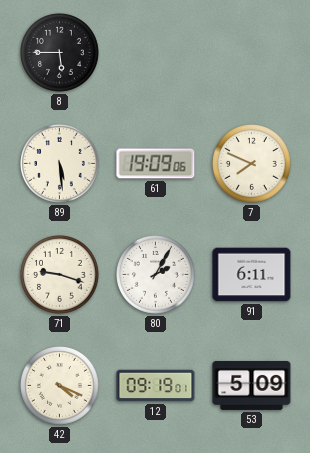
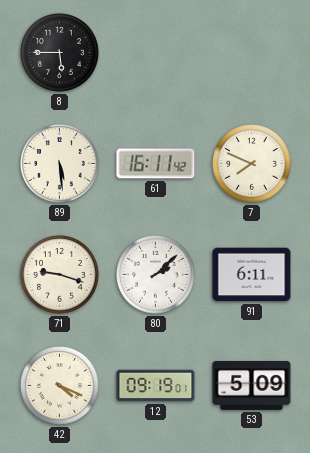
61: 19:09 -> 16:11 (156, 164)
80: 2:05 -> 2:08 (156, 275)
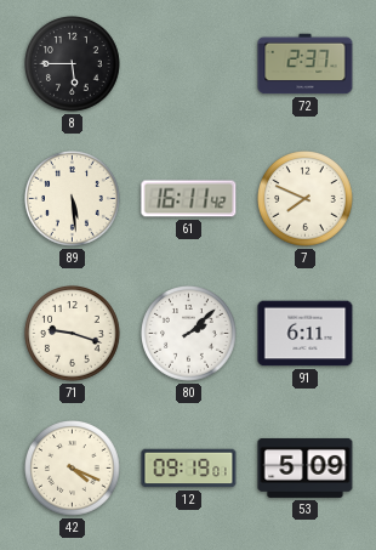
72: none -> 2:37 (306, 64)
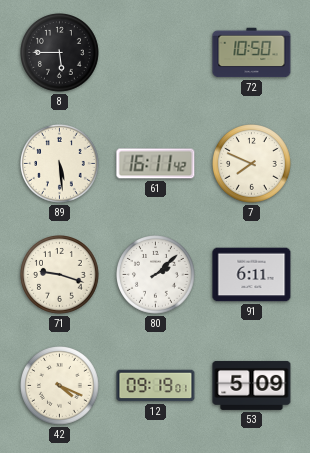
72: 2:37 -> 10:50 (252, 53)
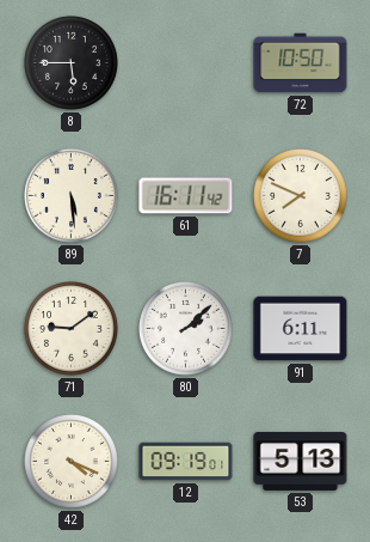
71: 9:18 -> 9:09 (72, 329)
53: 5:09 -> 5:13 (301, 461)
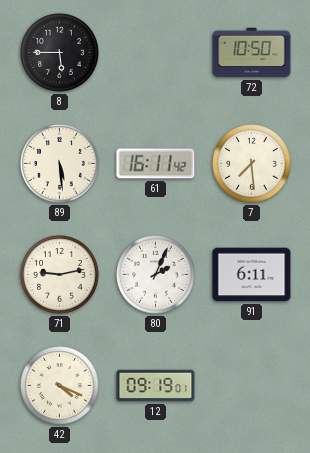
7: 7:49 -> 7:29 (252, 164)
71: 9:09 -> 9:13 (60, 275)
80: 2:08 -> 2:04 (156, 275)
53: 5:13 -> none (301, 461)
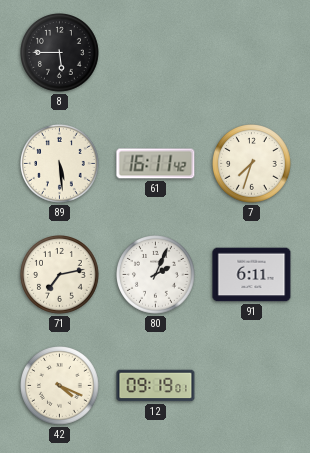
72: 10:50 -> none (252, 53)
7: 7:29 -> 7:33 (252, 164)
71: 9:13 -> 7:13 (60, 275)
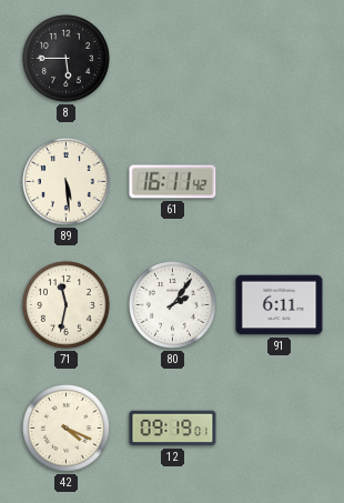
7: 7:33 -> none (252, 164)
71: 7:13 -> 11:32 (67, 305)
80: 2:04 -> 2:06 (173, 305)
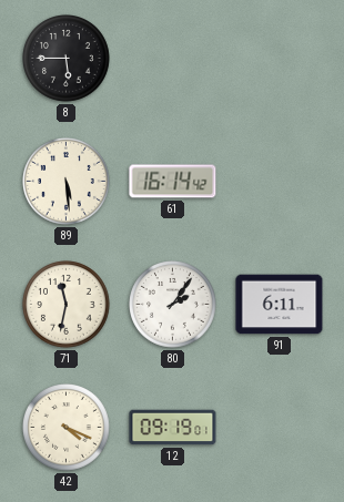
61: 16:11 -> 16:14 (173, 182)
